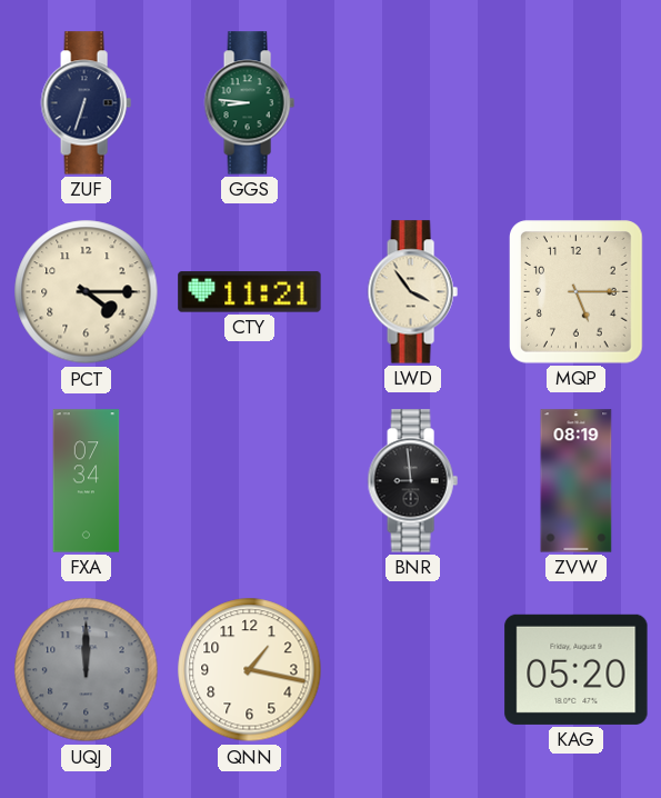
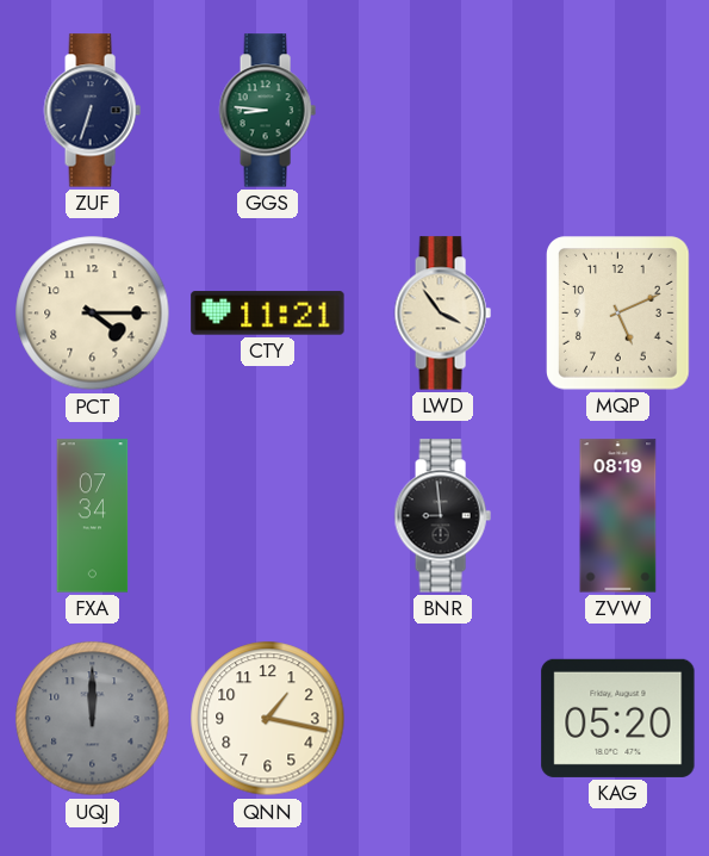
MQP: 5:15 -> 5:11 (618, 314)
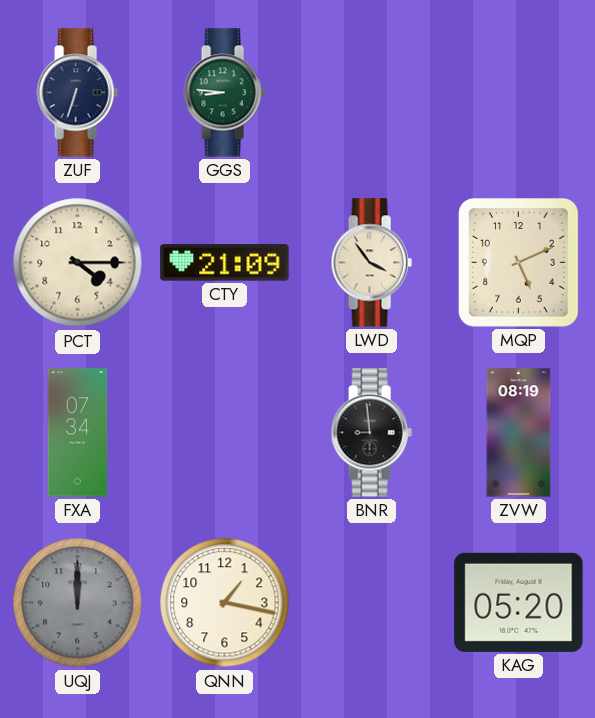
CTY: 11:21 -> 21:09 (225, 263)
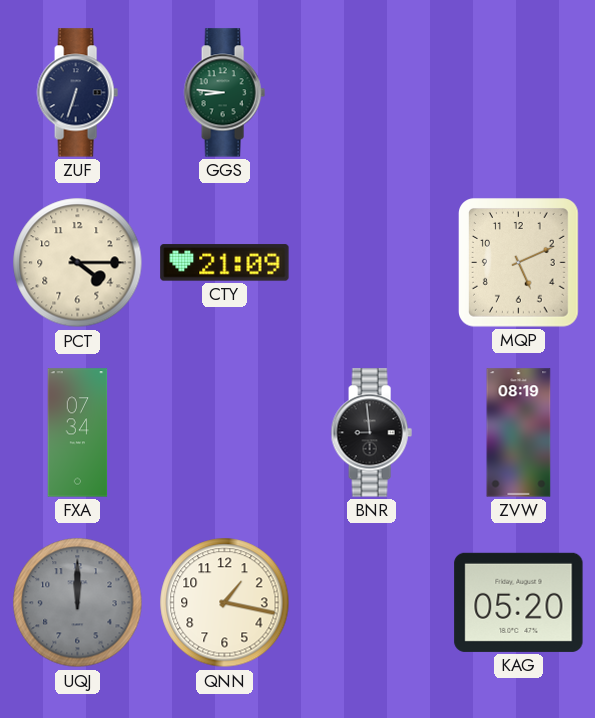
LWD: 3:54 -> none (371, 263)
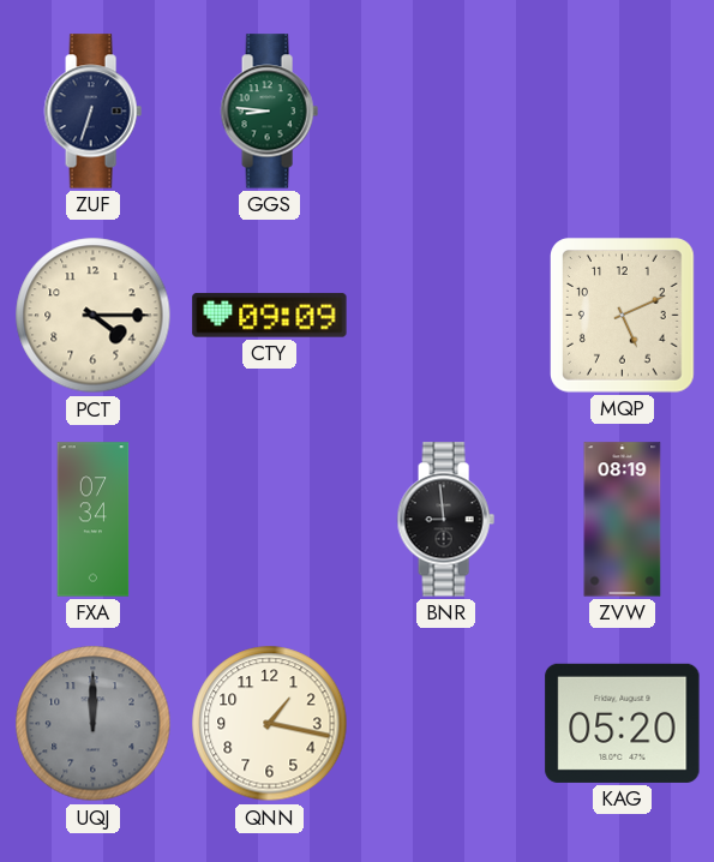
CTY: 21:09 -> 09:09 (270, 316)
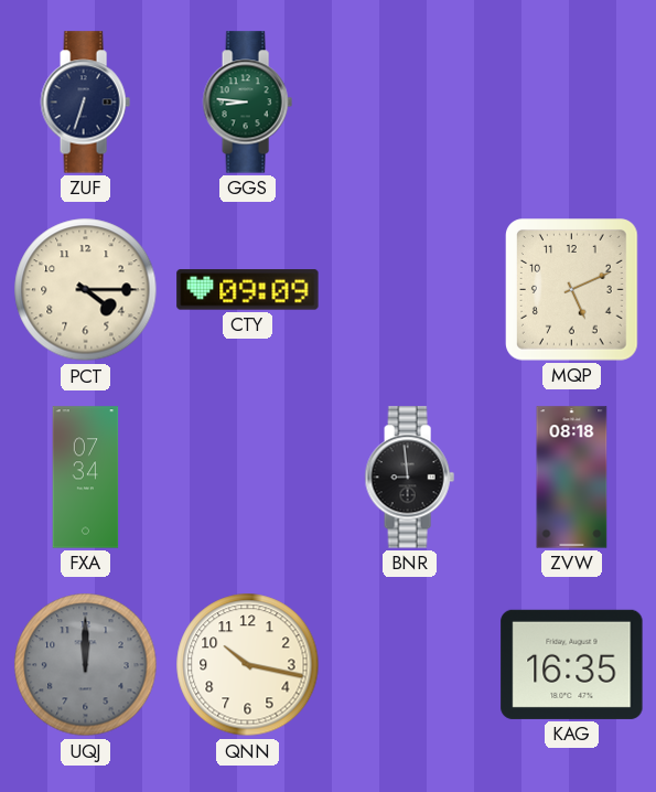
ZVW: 08:19 -> 08:18 (572, 478)
QNN: 1:17 -> 10:17 (248, 665)
KAG: 05:20 -> 16:35 (572, 664)
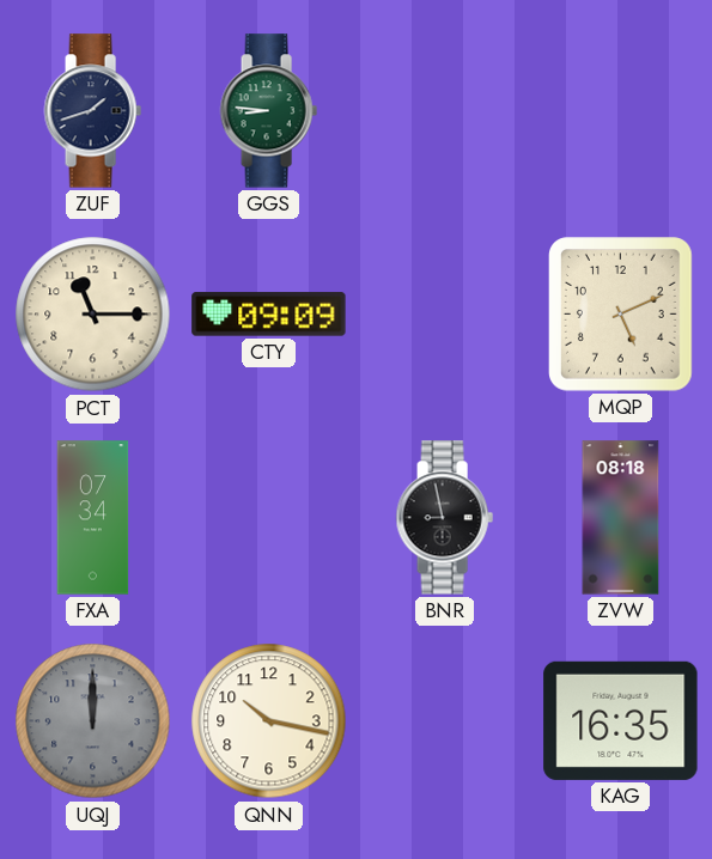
ZUF: 6:33 -> 1:42 (92, 111)
PCT: 4:15 -> 11:15 (93, 315)
BNR: 8:59 -> 8:58 (444, 518)
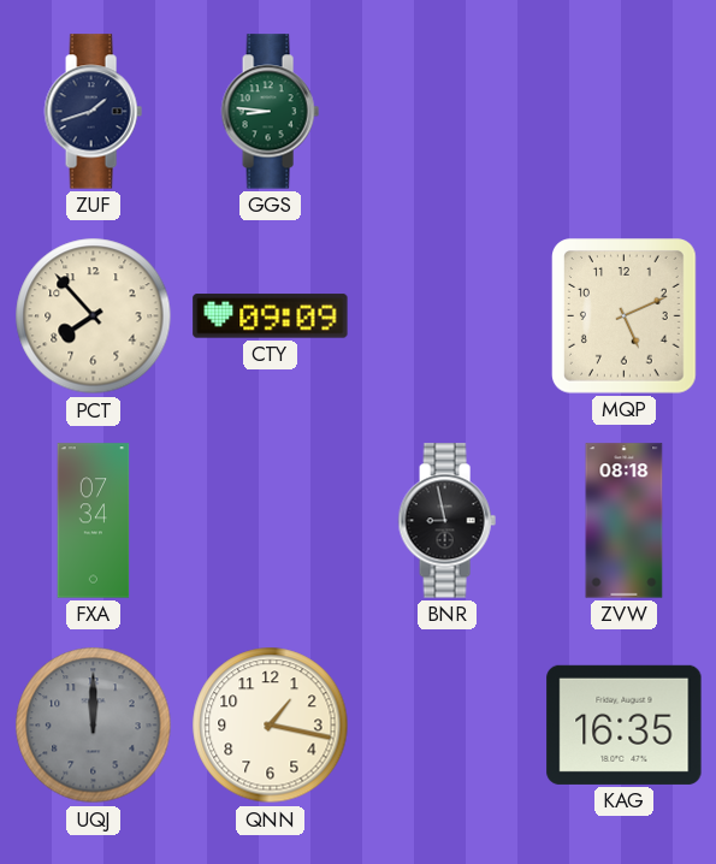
PCT: 11:15 -> 7:53 (94, 316)
QNN: 10:17 -> 1:17 (271, 726)
